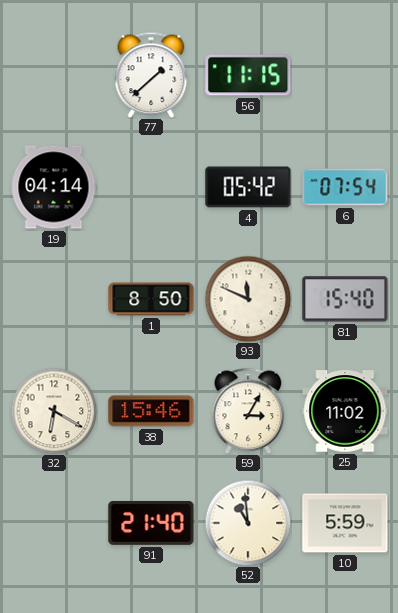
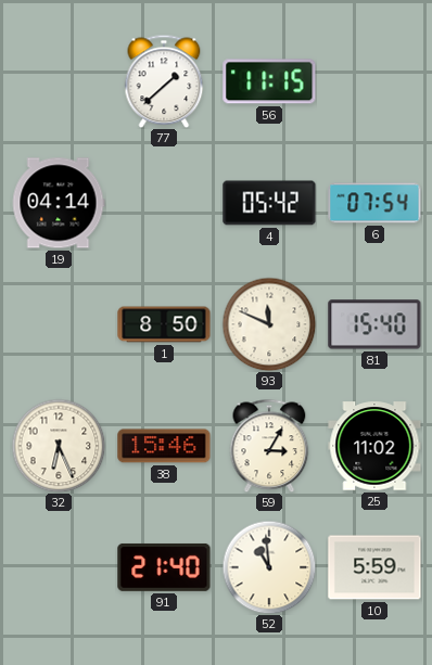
32: 6:20 -> 6:26 (59, 446)
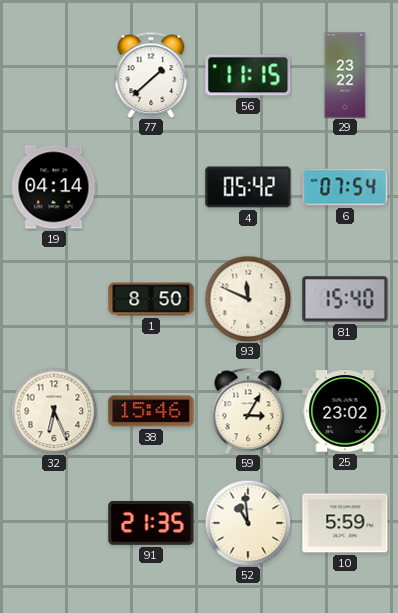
29: none -> 23:22 (345, 75)
25: 11:02 -> 23:02 (345, 411)
91: 21:40 -> 21:35 (151, 523)
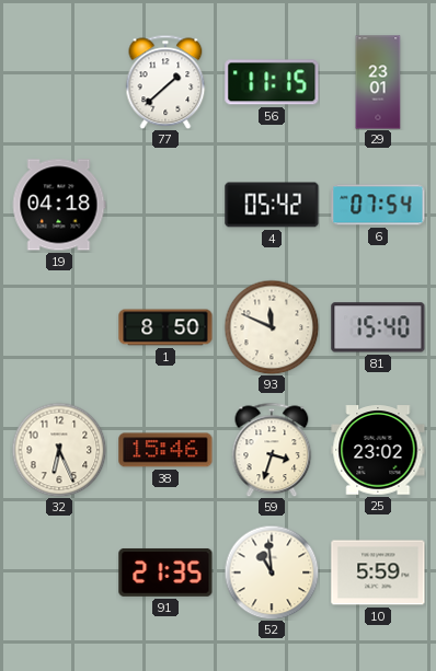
29: 23:22 -> 23:01 (378, 82)
19: 04:14 -> 04:18 (59, 205)
59: 3:05 -> 3:33 (272, 450)
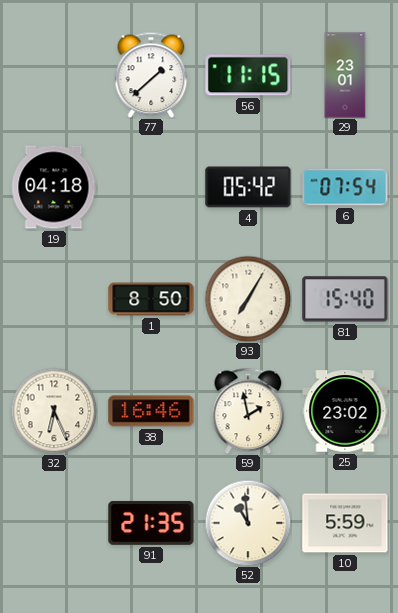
93: 11:49 -> 7:05 (248, 299)
38: 15:46 -> 16:46 (151, 411)
59: 3:33 -> 1:58 (248, 411)
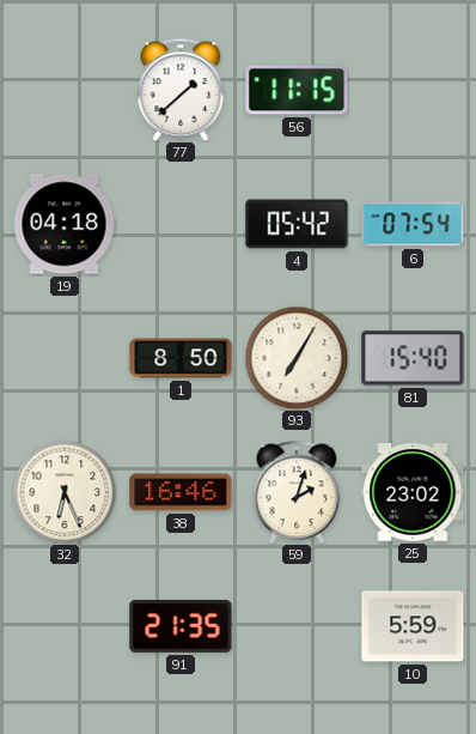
29: 23:01 -> none (345, 75)
59: 1:58 -> 2:03 (297, 492)
52: 10:59 -> none (248, 523)
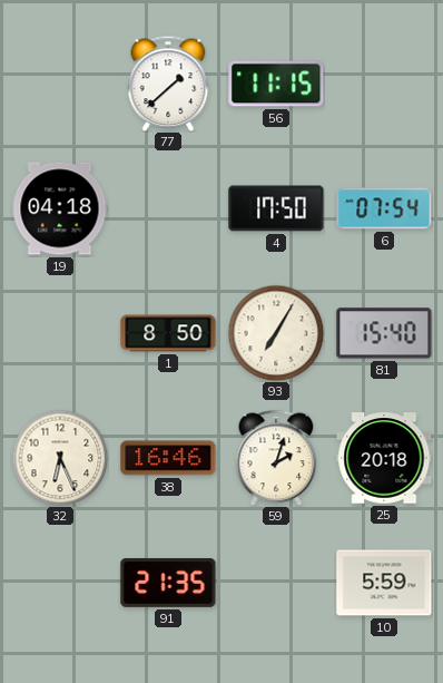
4: 05:42 -> 17:50 (276, 208)
25: 23:02 -> 20:18 (384, 458)
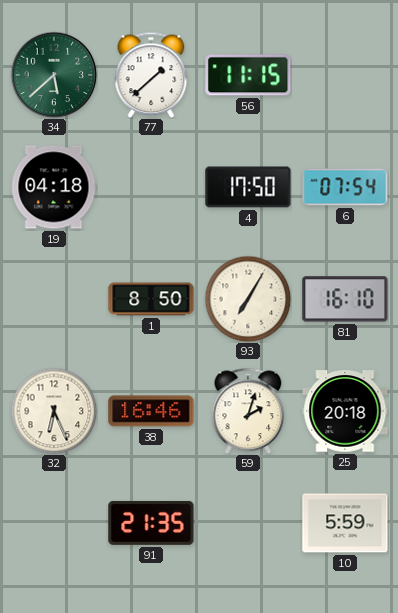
34: none -> 5:38 (54, 75)
81: 15:40 -> 16:10 (345, 299)
